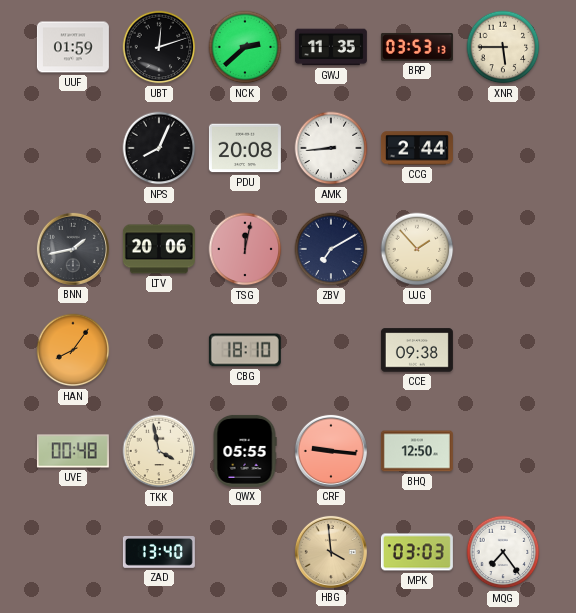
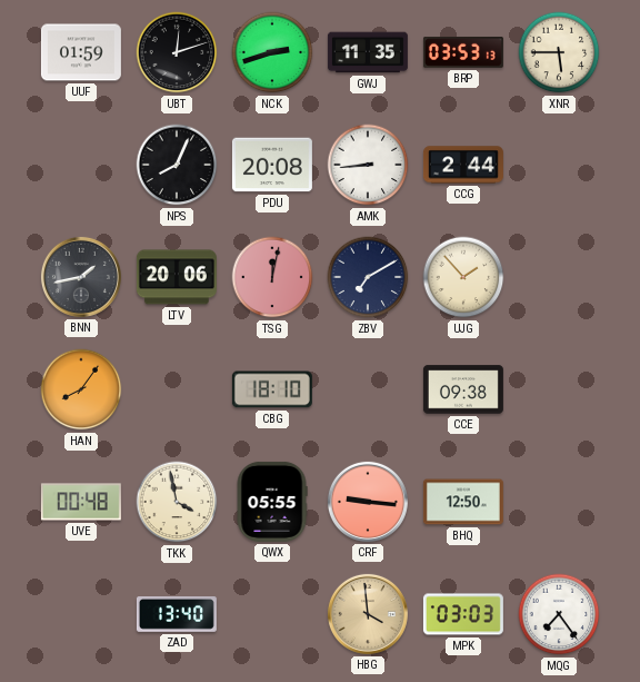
NCK: 2:38 -> 2:42 (272, 52)
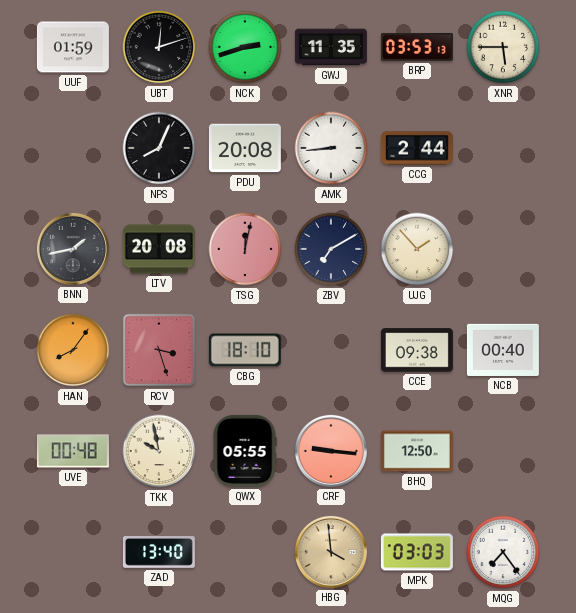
LTV: 20:06 -> 20:08 (159, 249)
RCV: none -> 3:27 (159, 350)
NCB: none -> 00:40 (503, 350)
TKK: 3:58 -> 9:58 (159, 451)
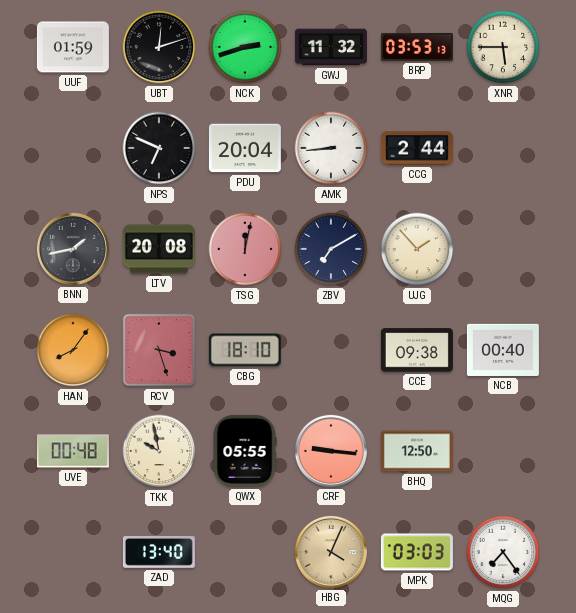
GWJ: 11:35 -> 11:32 (331, 47)
NPS: 8:04 -> 6:49 (159, 148)
PDU: 20:08 -> 20:04 (245, 148)
HBG: 3:59 -> 4:04 (331, 552)
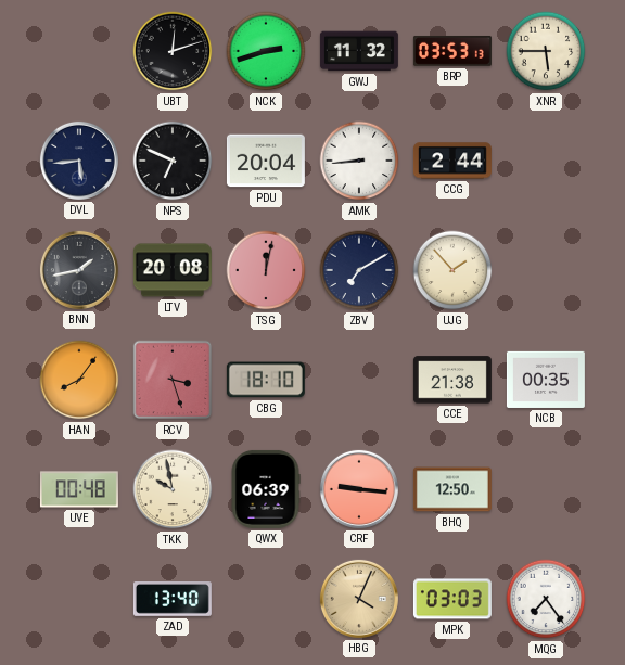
UUF: 01:59 -> none (73, 47)
DVL: none -> 5:44 (79, 161)
CCE: 09:38 -> 21:38 (452, 380)
NCB: 00:40 -> 00:35 (546, 380)
QWX: 05:55 -> 06:39 (266, 489)
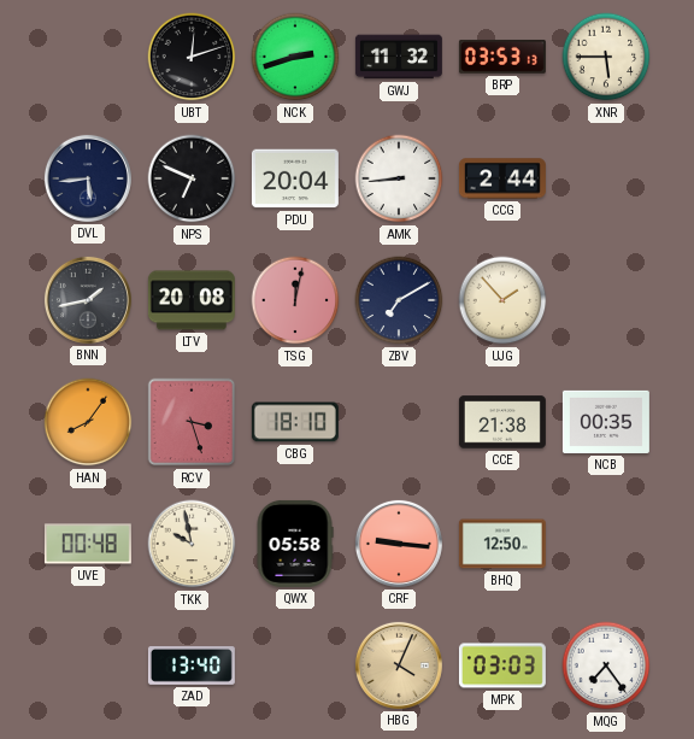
QWX: 06:39 -> 05:58 (295, 544)
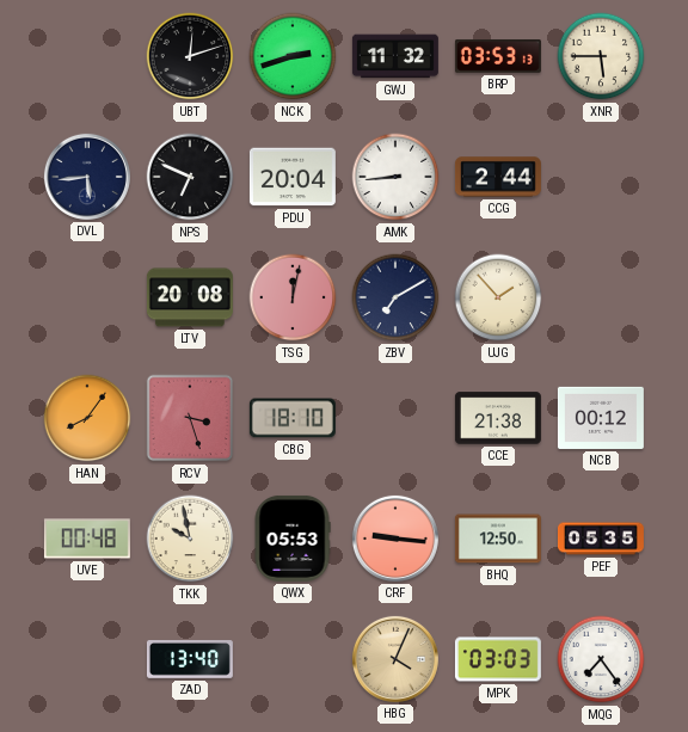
BNN: 1:43 -> none (88, 300)
NCB: 00:35 -> 00:12 (601, 418)
QWX: 05:58 -> 05:53 (293, 539)
PEF: none -> 05:35 (601, 539)
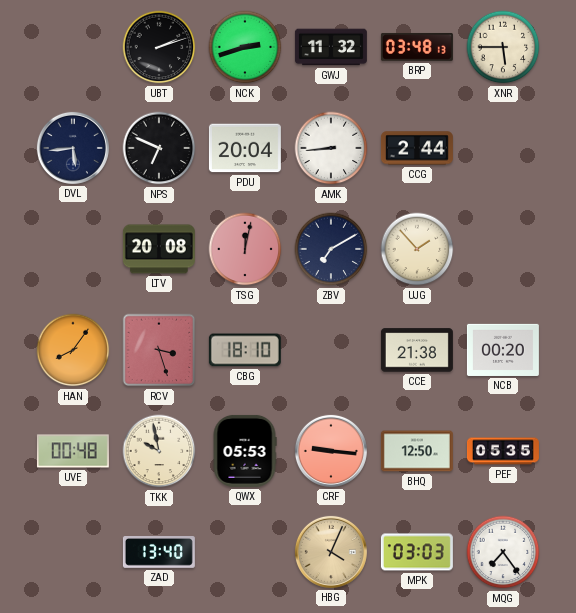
UBT: 12:12 -> 2:12 (159, 47)
BRP: 03:53 -> 03:48 (417, 47)
NCB: 00:12 -> 00:20 (503, 350)
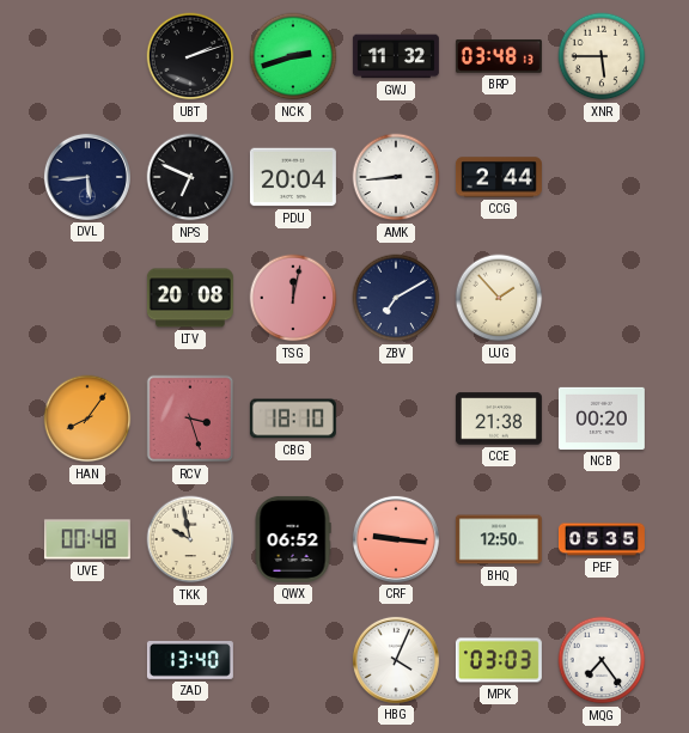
QWX: 05:53 -> 06:52 (293, 539)
HBG dial: champagne -> white (396, 660)
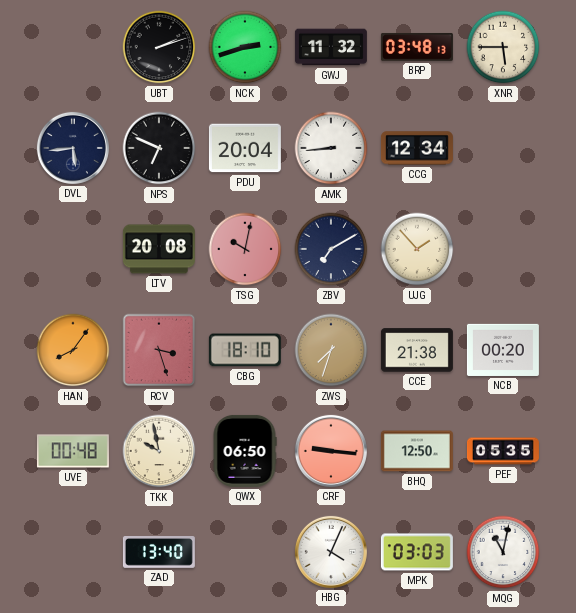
CCG: 2:44 -> 12:34 (417, 148)
TSG: 12:02 -> 10:02 (245, 249)
ZWS: none -> 7:33 (331, 350)
QWX: 06:52 -> 06:50 (245, 451)
MQG: 7:24 -> 11:02 (503, 552)
